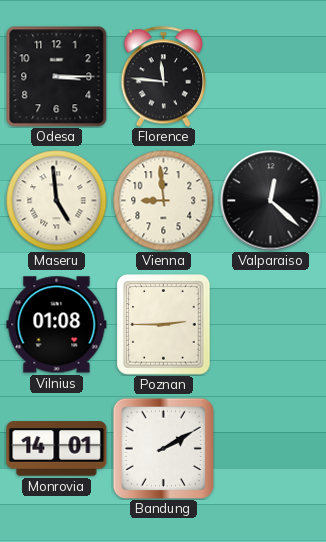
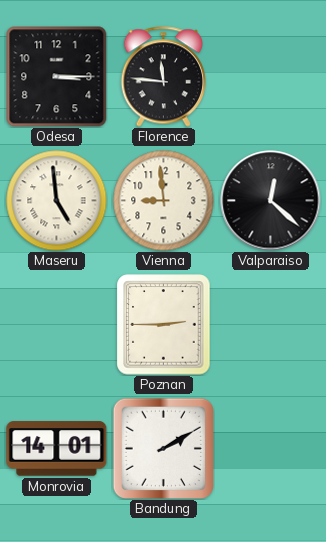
Vilnius: 01:08 -> none (57, 325)
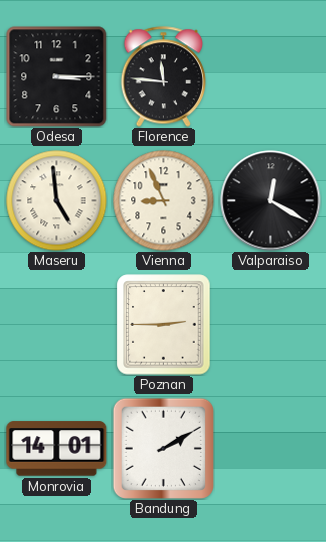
Vienna: 8:59 -> 8:56 (164, 201)
Valparaiso: 12:22 -> 12:20 (271, 201)
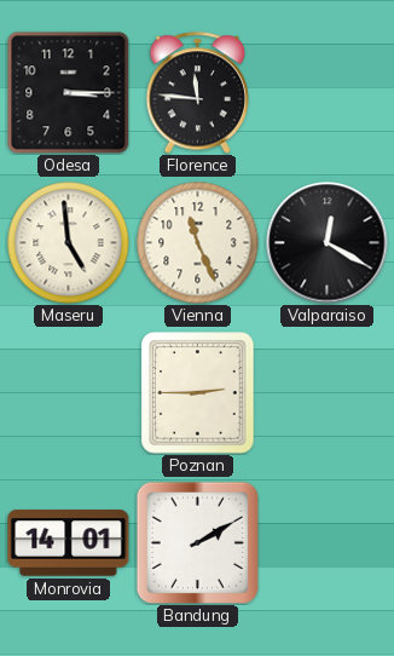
Vienna: 8:56 -> 11:26 (198, 243)
